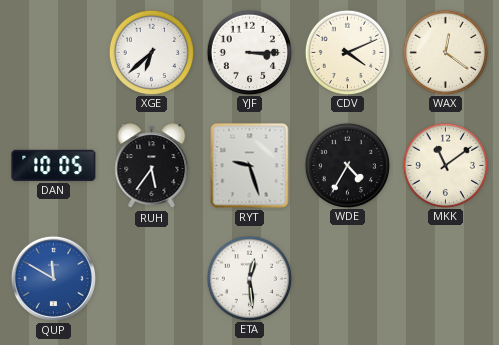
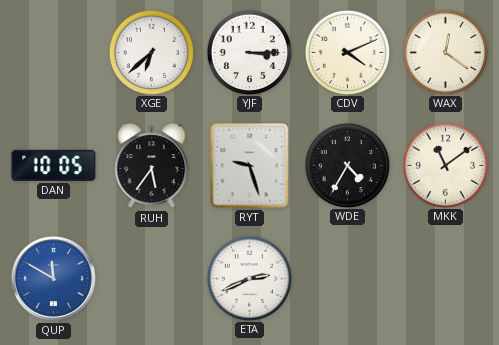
ETA: 12:29 -> 2:41 (249, 278)
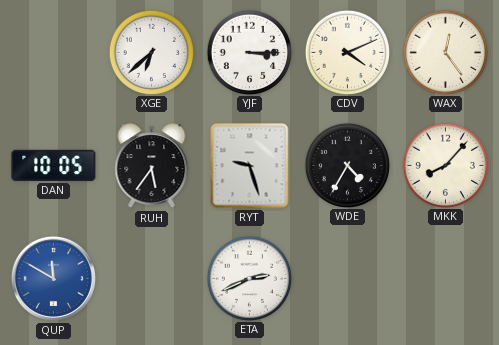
WAX: 12:21 -> 12:24 (445, 52)
MKK: 11:09 -> 8:07 (445, 165)
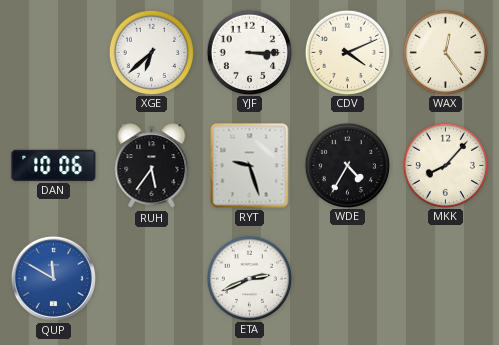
DAN: 10:05 -> 10:06 (54, 165)
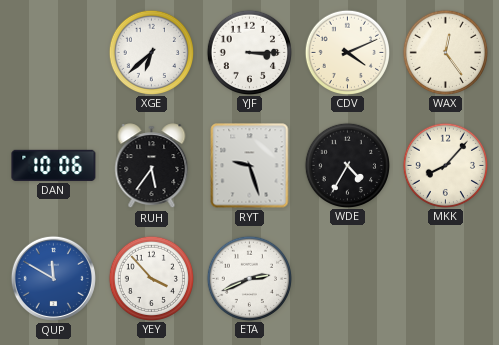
YEY: none -> 3:53 (151, 278)
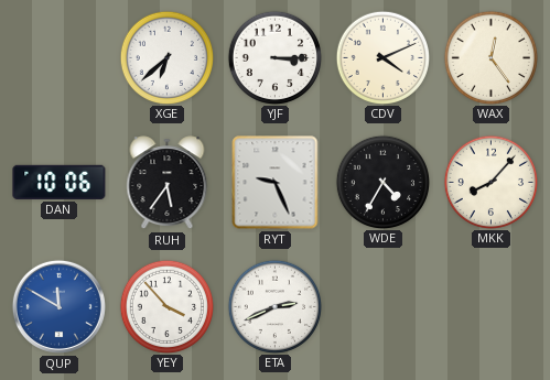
RYT: 9:27 -> 9:26 (276, 183)
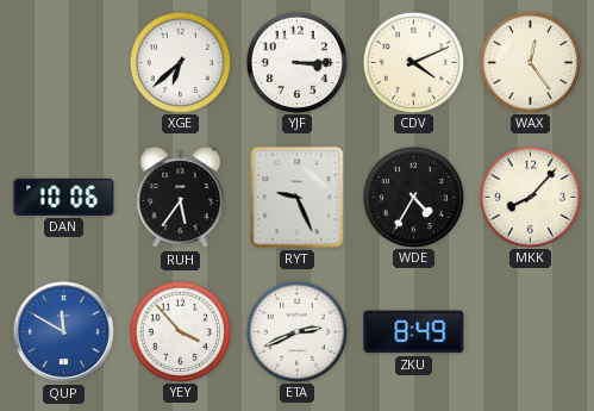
ZKU: none -> 8:49 (414, 332)
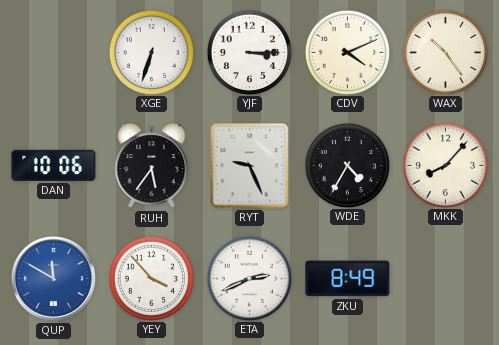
XGE: 6:38 -> 6:33 (151, 52)
WAX: 12:24 -> 10:24 (445, 52)
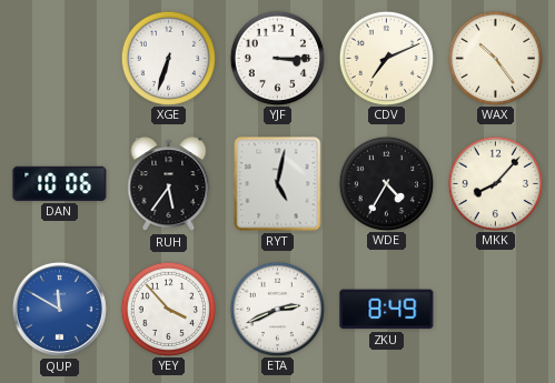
CDV: 4:11 -> 7:11 (386, 58)
RYT: 9:26 -> 5:02 (278, 184)
